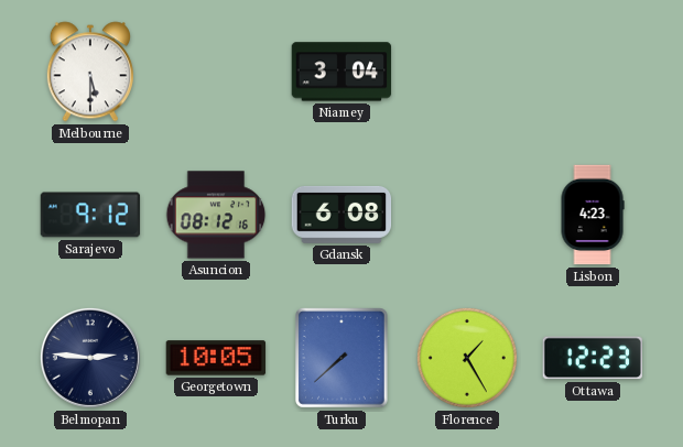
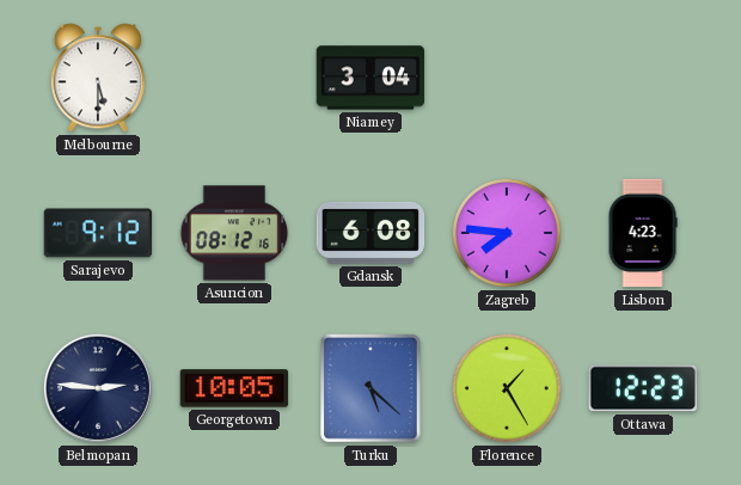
Zagreb: none -> 7:46 (507, 233)
Turku: 7:38 -> 5:22 (370, 388)
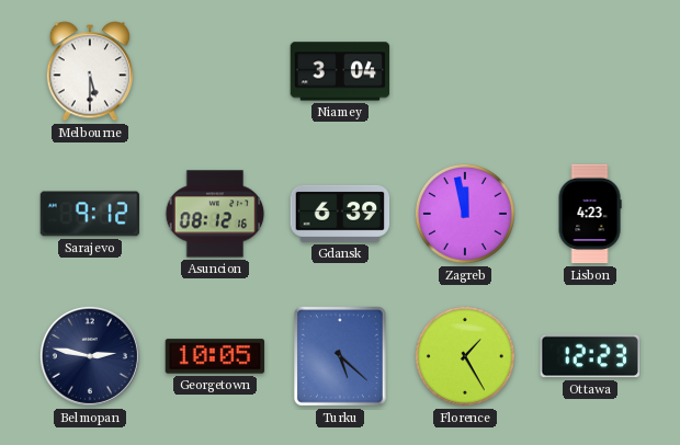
Gdansk: 6:08 -> 6:39 (340, 214)
Zagreb: 7:46 -> 11:58 (465, 214)
Belmopan: 2:46 -> 2:47 (90, 356)
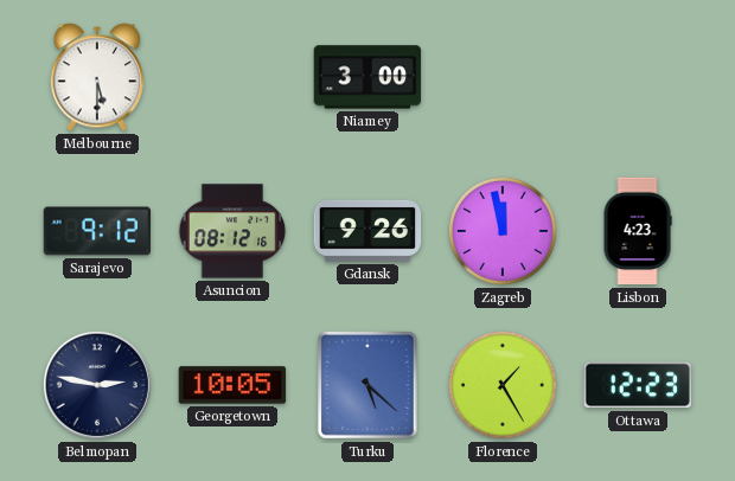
Niamey: 3:04 -> 3:00 (367, 77)
Gdansk: 6:39 -> 9:26 (367, 231)
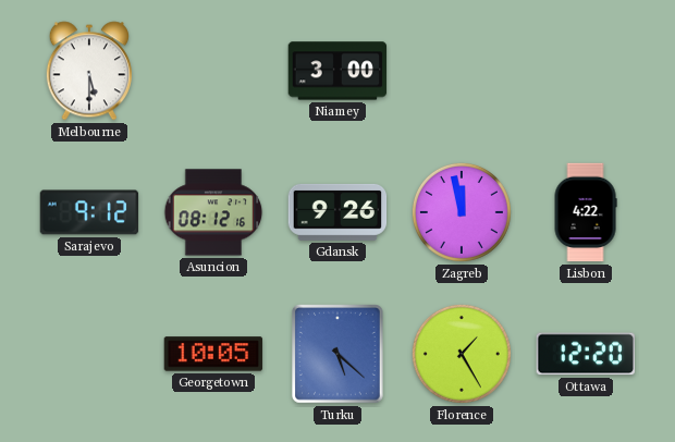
Lisbon: 4:23 -> 4:22 (586, 212)
Belmopan: 2:47 -> none (97, 385)
Ottawa: 12:23 -> 12:20 (585, 354)
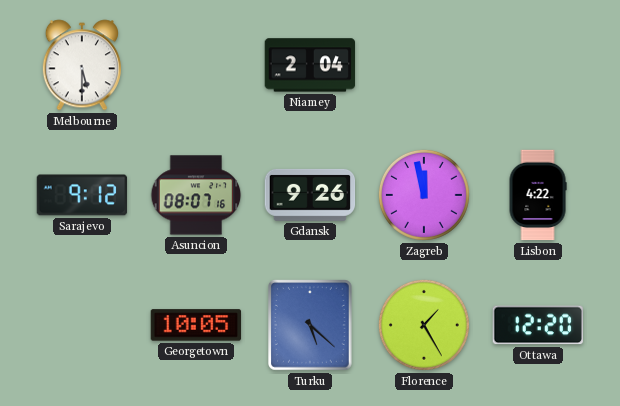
Niamey: 3:00 -> 2:04 (310, 65)
Asuncion: 08:12 -> 08:07 (196, 195)
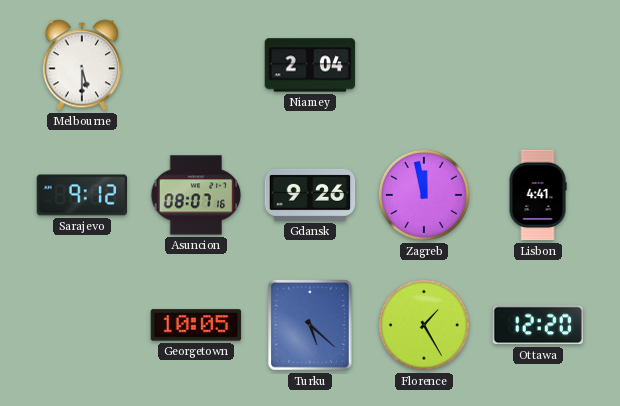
Lisbon: 4:22 -> 4:41 (538, 195)
